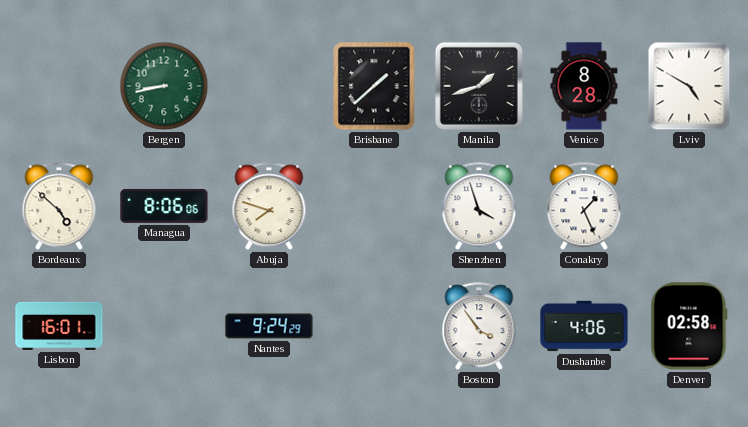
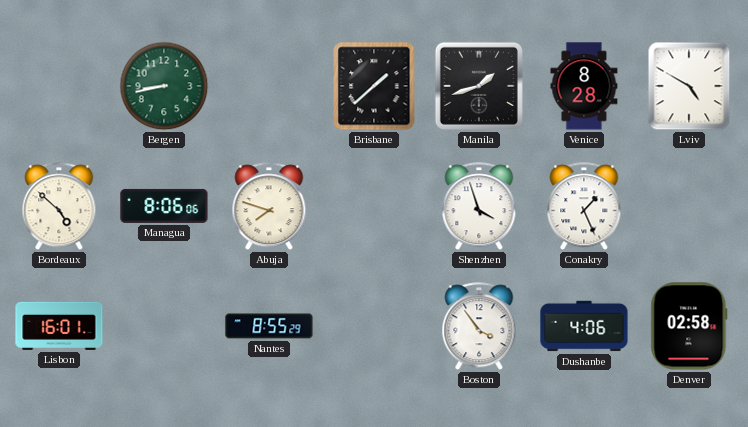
Nantes: 9:24 -> 8:55 (269, 326)
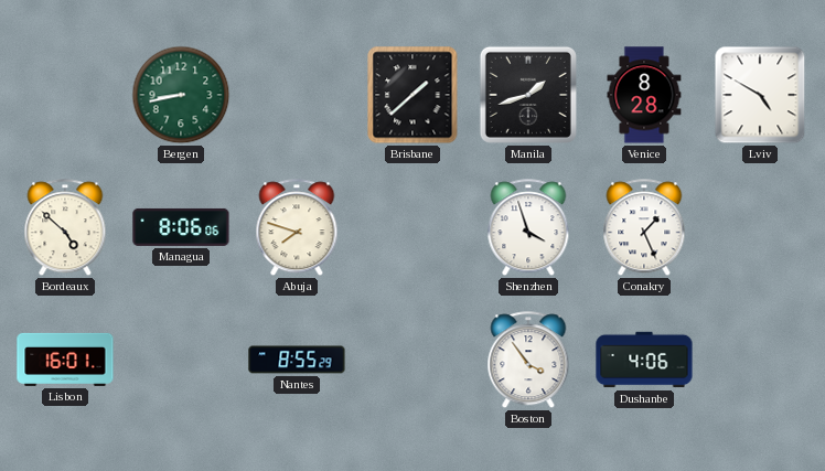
Denver: 02:58 -> none (689, 326)
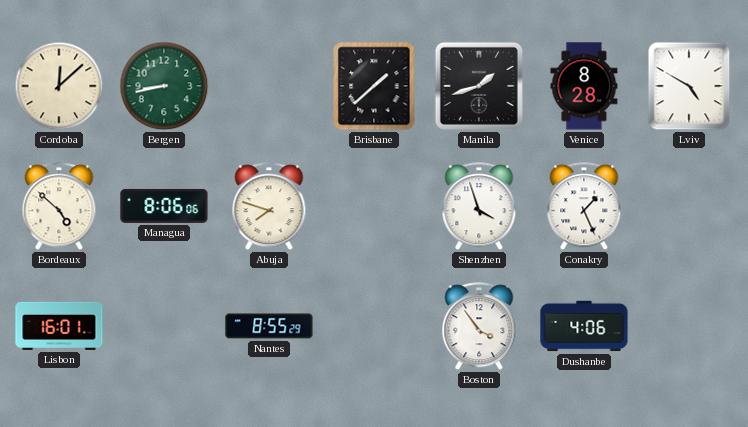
Cordoba: none -> 12:08 (59, 86)
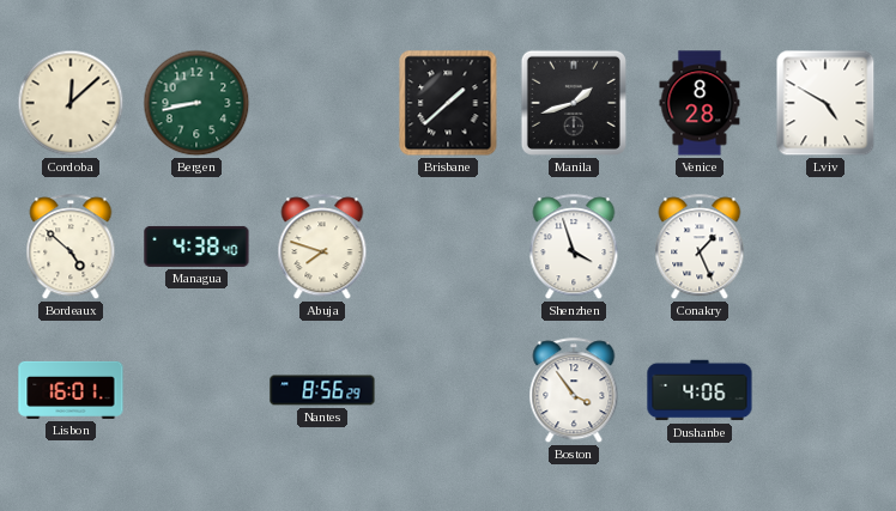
Managua: 8:06 -> 4:38 (196, 247)
Nantes: 8:55 -> 8:56 (322, 390)
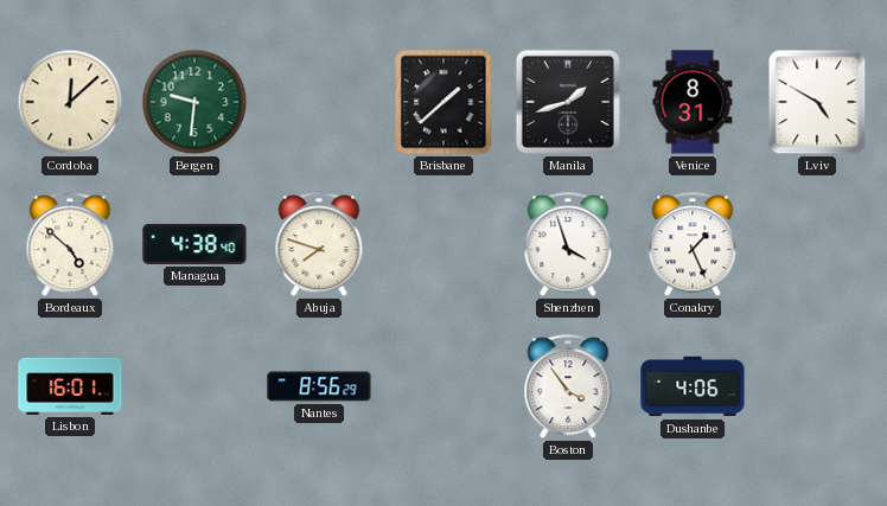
Bergen: 8:43 -> 9:31 (194, 102)
Venice: 8:28 -> 8:31 (693, 102)
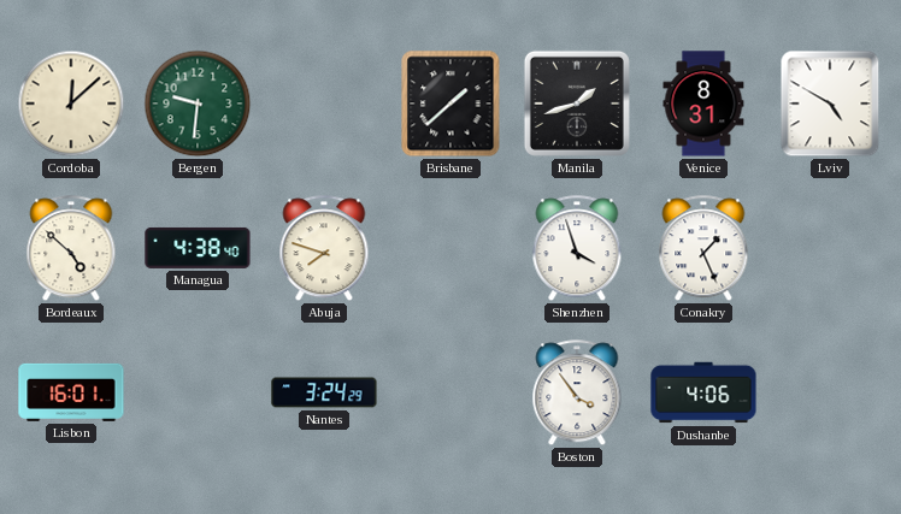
Nantes: 8:56 -> 3:24 (324, 392)
